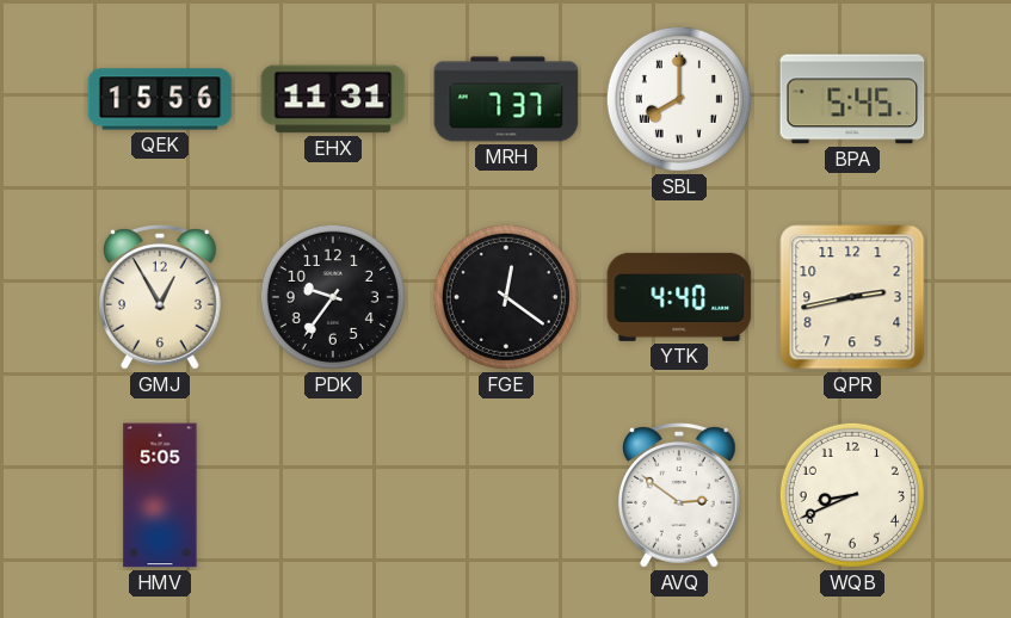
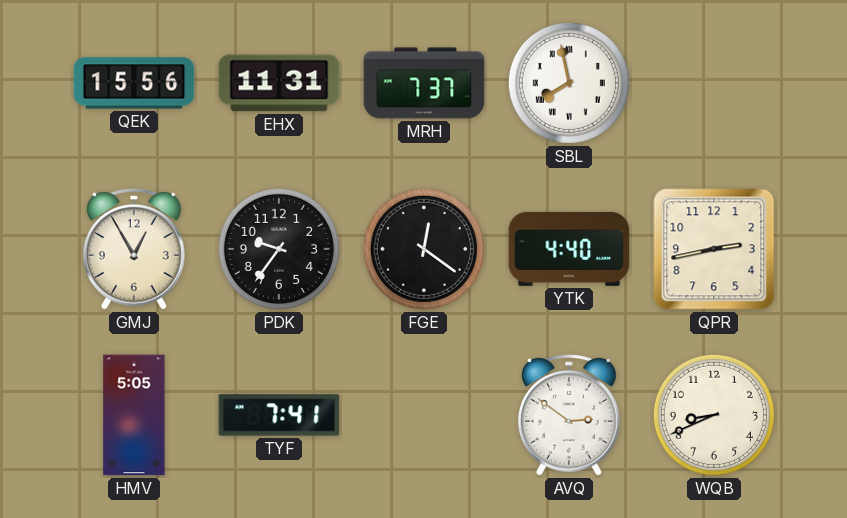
SBL: 8:00 -> 7:58 (569, 83)
BPA: 5:45 -> none (852, 99)
TYF: none -> 7:41 (279, 415)
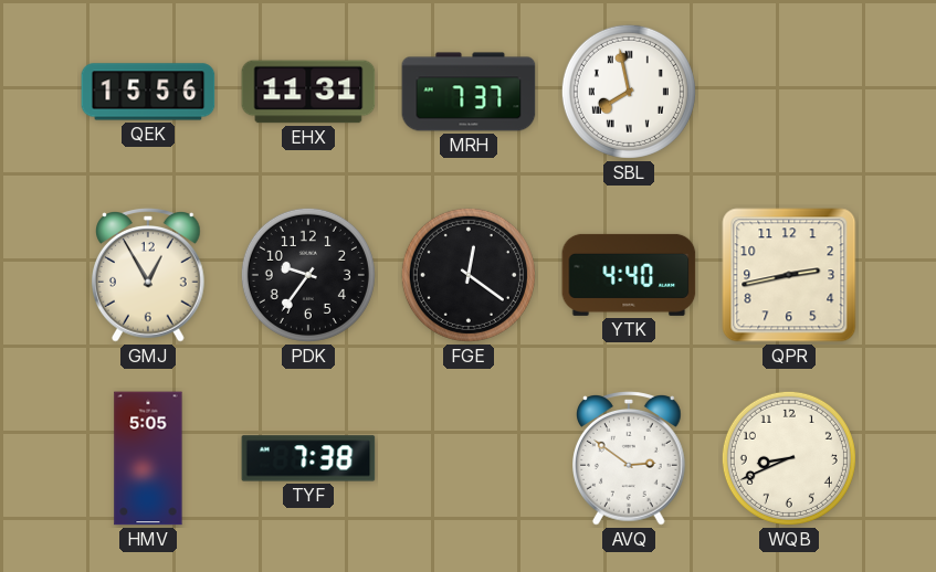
TYF: 7:41 -> 7:38 (308, 458)
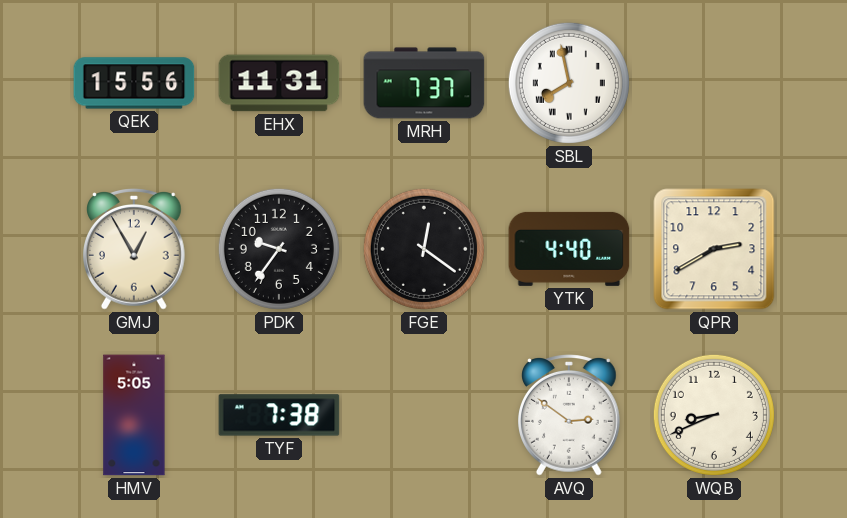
QPR: 2:43 -> 2:40 (714, 249)
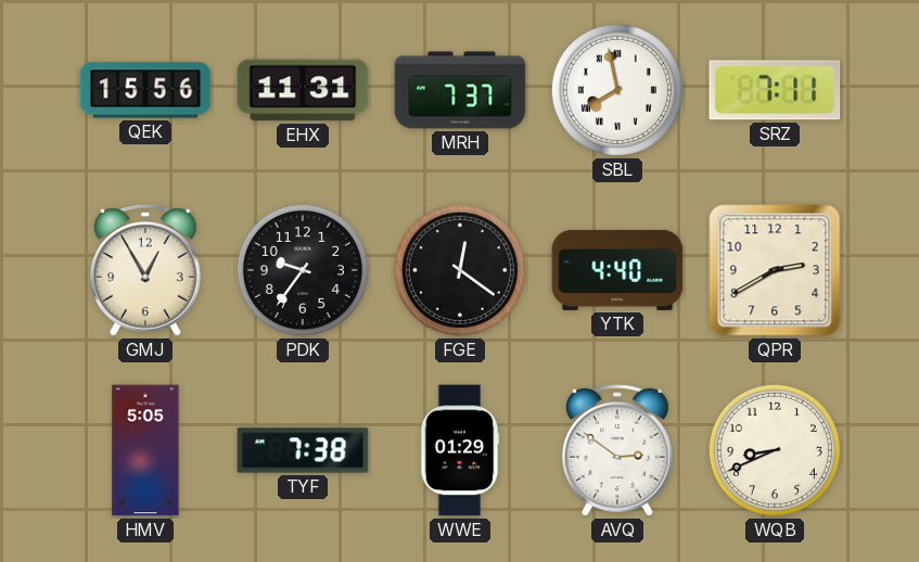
SRZ: none -> 7:11 (775, 90)
WWE: none -> 01:29 (460, 450)
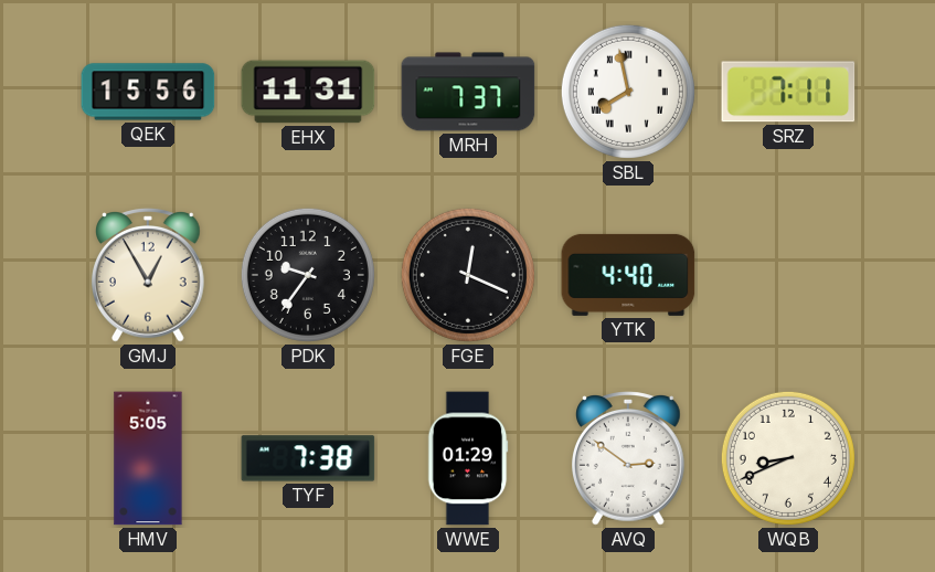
FGE: 12:21 -> 12:19 (468, 275)
QPR: 2:40 -> none (775, 270)
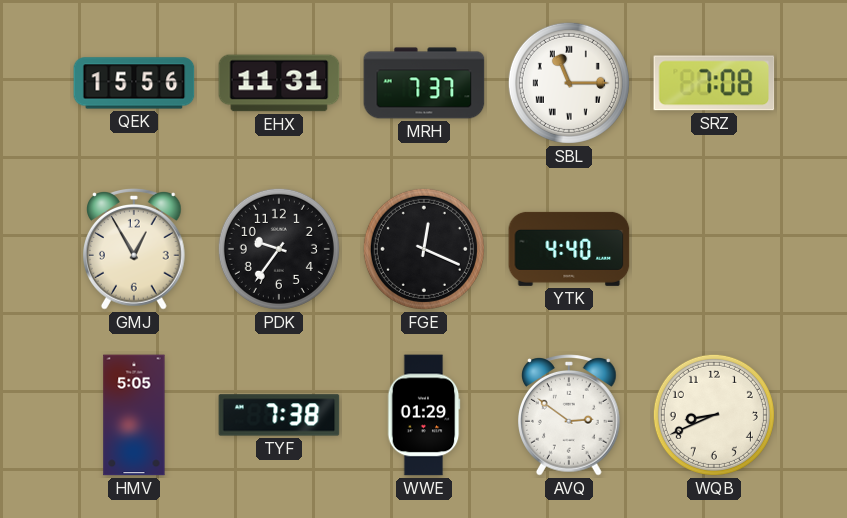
SBL: 7:58 -> 11:15 (569, 83)
SRZ: 7:11 -> 7:08 (714, 83)
